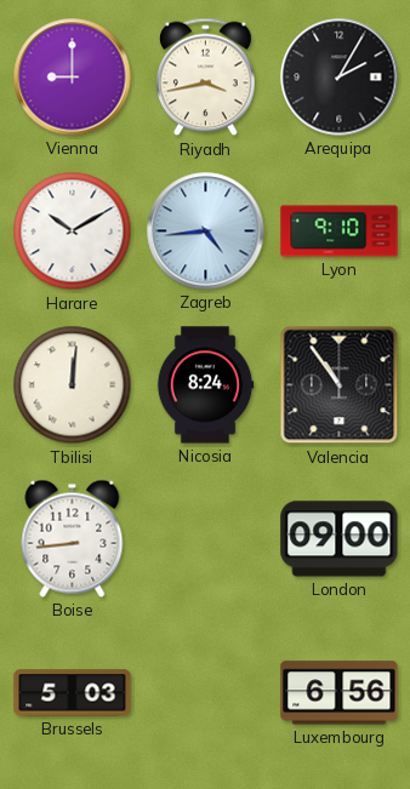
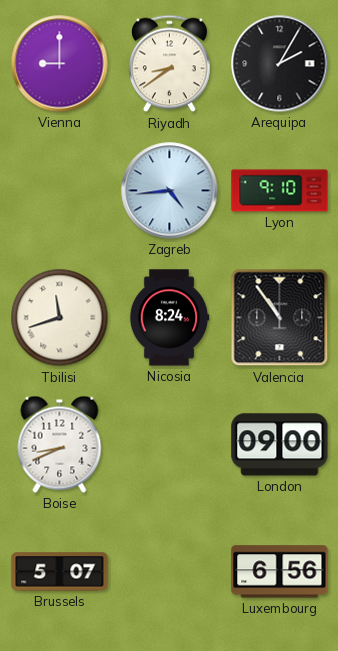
Riyadh: 3:43 -> 8:39 (170, 64)
Harare: 10:10 -> none (73, 231)
Tbilisi: 12:01 -> 11:42 (60, 318)
Boise: 8:44 -> 8:41 (60, 444)
Brussels: 5:03 -> 5:07 (60, 572)
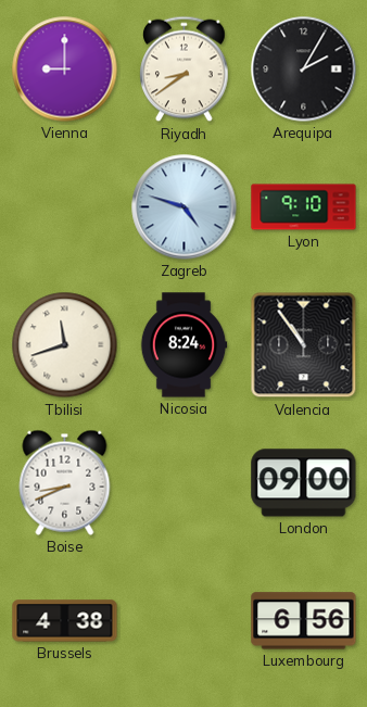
Zagreb: 4:44 -> 4:48 (185, 207)
Brussels: 5:07 -> 4:38 (65, 621)
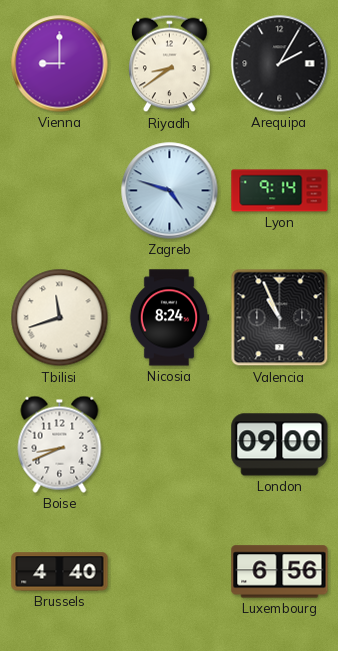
Lyon: 9:10 -> 9:14 (280, 191)
Valencia: 10:54 -> 10:56 (280, 318)
Brussels: 4:38 -> 4:40 (60, 572)
